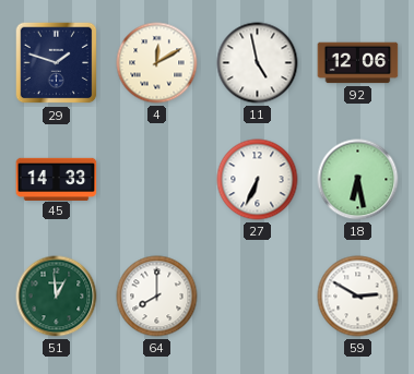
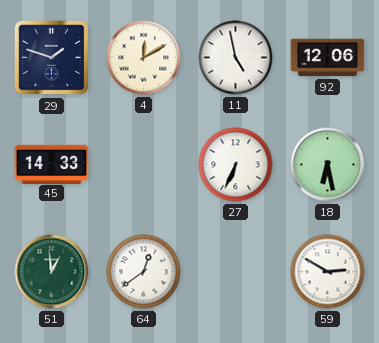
64: 8:00 -> 12:39 (144, 272)
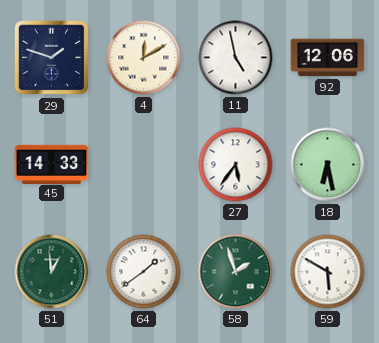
27: 6:34 -> 5:36 (236, 165)
64: 12:39 -> 1:39 (144, 272)
58: none -> 1:57 (236, 272)
59: 2:50 -> 5:50 (328, 272)
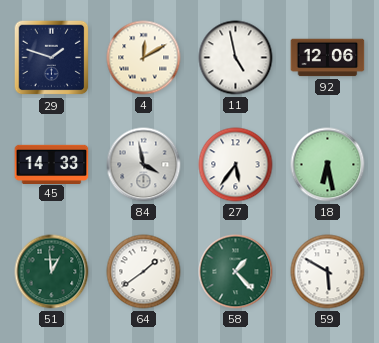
84: none -> 3:58 (144, 165)
58: 1:57 -> 1:23 (236, 272)
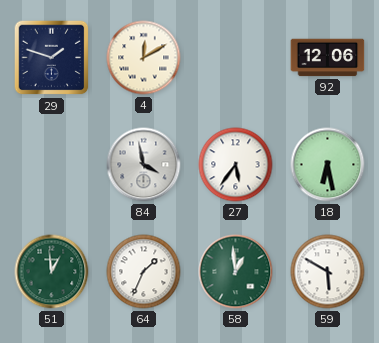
11: 4:58 -> none (236, 58)
45: 14:33 -> none (52, 164)
64: 1:39 -> 1:34 (144, 272)
58: 1:23 -> 12:59 (236, 272)
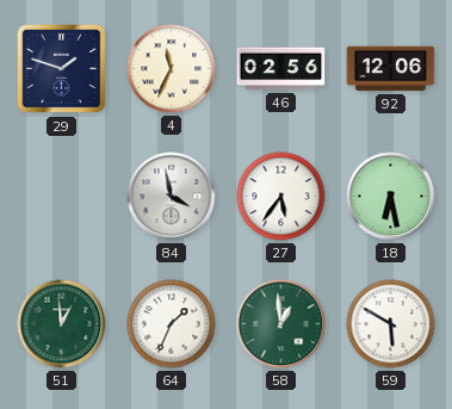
4: 12:10 -> 11:34 (172, 69)
46: none -> 02:56 (281, 69)
